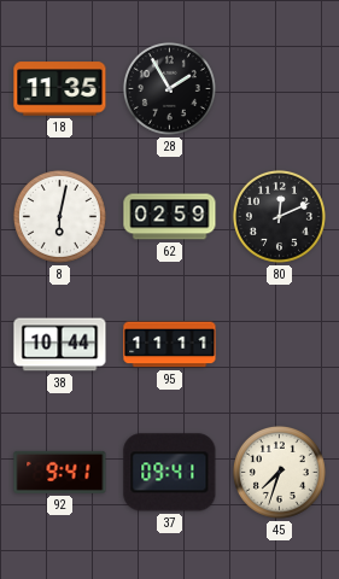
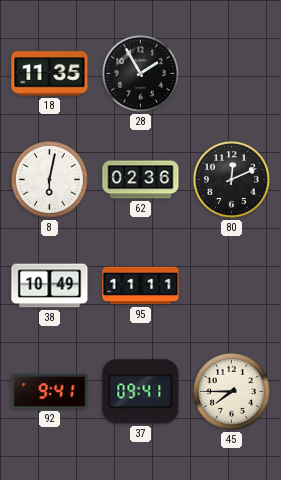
62: 02:59 -> 02:36 (141, 180)
38: 10:44 -> 10:49 (50, 286)
45: 7:33 -> 7:45 (231, 391)
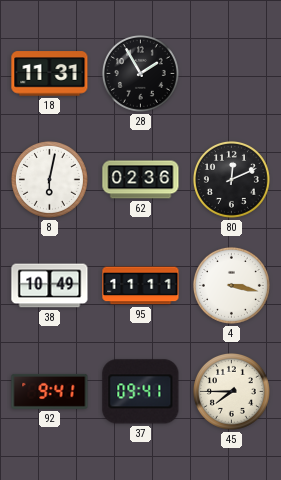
18: 11:35 -> 11:31 (50, 74)
4: none -> 3:17 (231, 285)
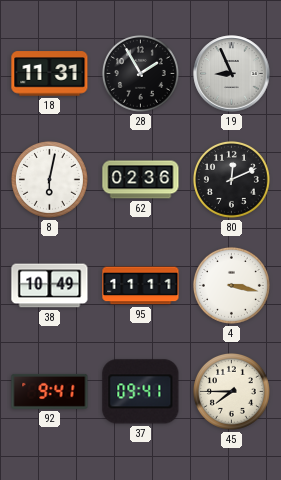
19: none -> 8:56 (232, 74)
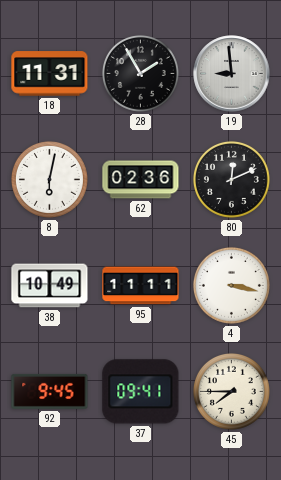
19: 8:56 -> 8:59 (232, 74)
92: 9:41 -> 9:45 (50, 391)
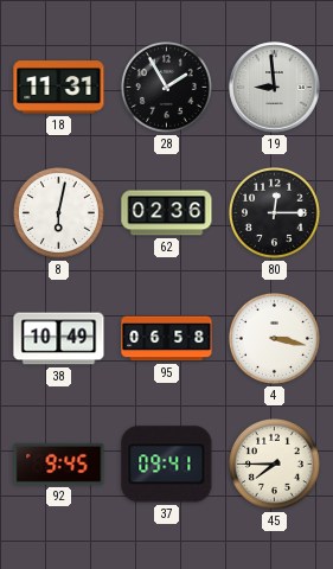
80: 12:11 -> 12:15 (274, 212)
95: 11:11 -> 06:58 (167, 339)
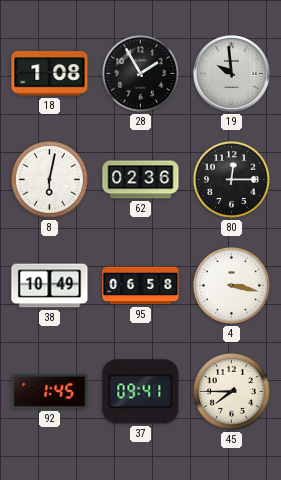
18: 11:31 -> 1:08 (50, 74)
19: 8:59 -> 9:59 (232, 74)
92: 9:45 -> 1:45 (50, 391)
